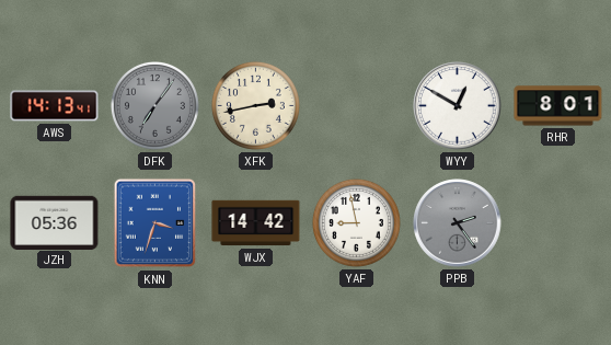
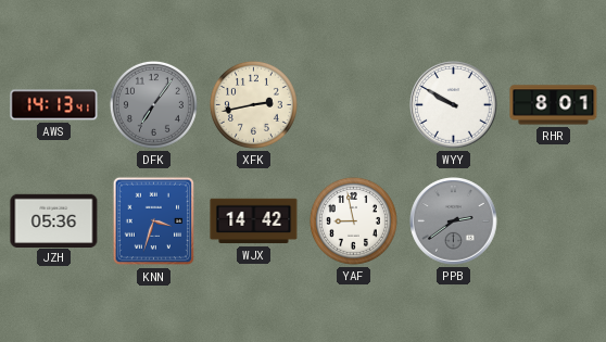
WYY: 12:50 -> 9:50 (454, 105)
PPB: 2:24 -> 2:39 (454, 221)
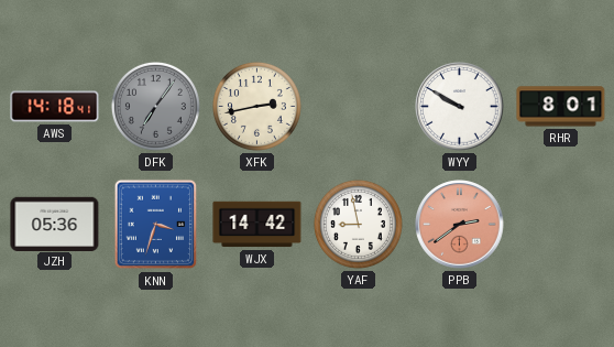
AWS: 14:13 -> 14:18 (55, 107)
PPB dial: grey -> salmon (460, 225)
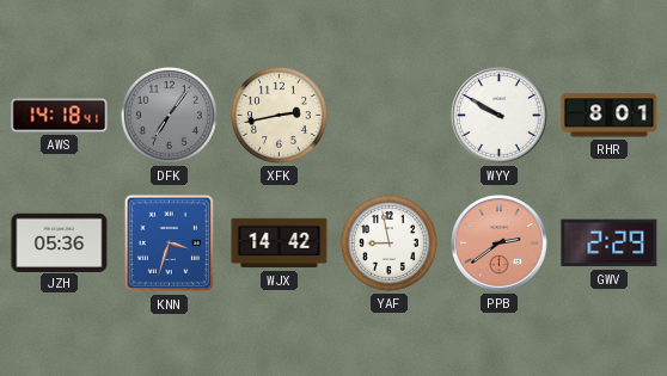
GWV: none -> 2:29 (610, 244)
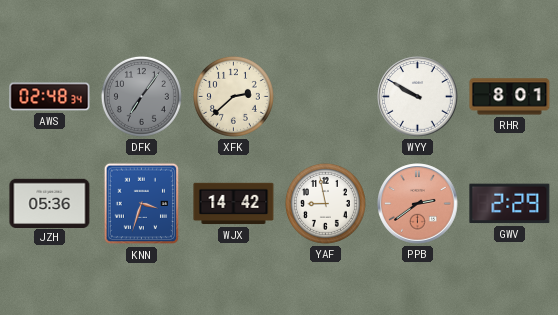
AWS: 14:18 -> 02:48 (50, 97)
XFK: 2:43 -> 2:38 (233, 96)
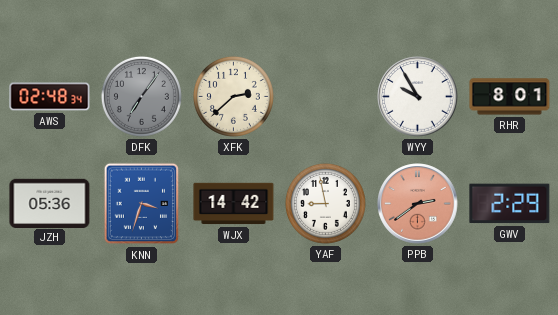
WYY: 9:50 -> 9:55 (418, 97)
